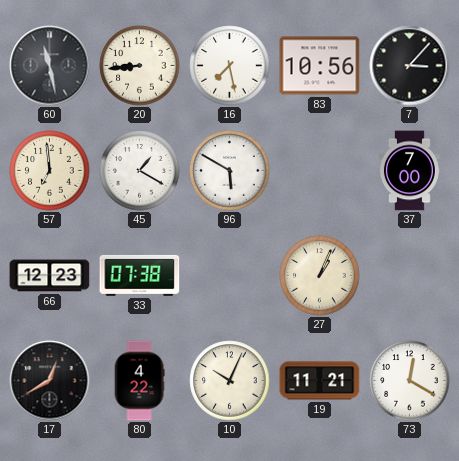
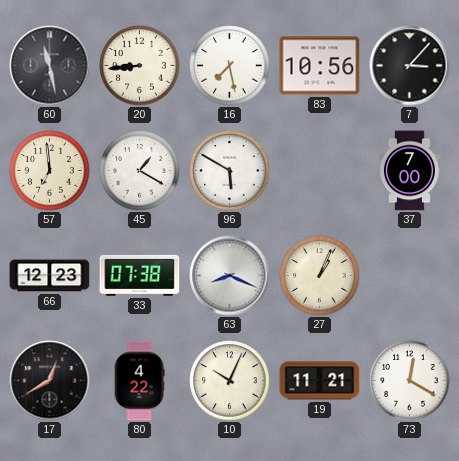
63: none -> 8:19 (230, 276)
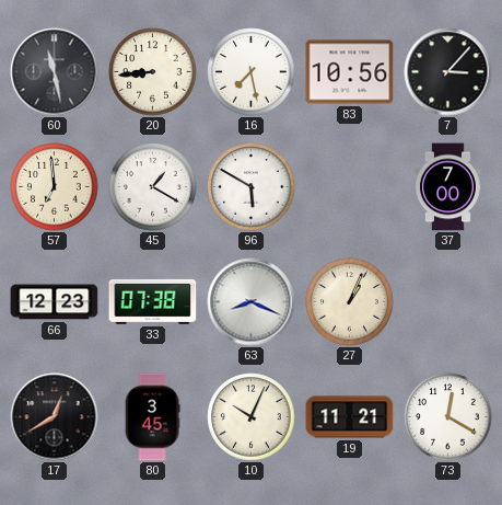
80: 4:22 -> 3:45 (152, 417)
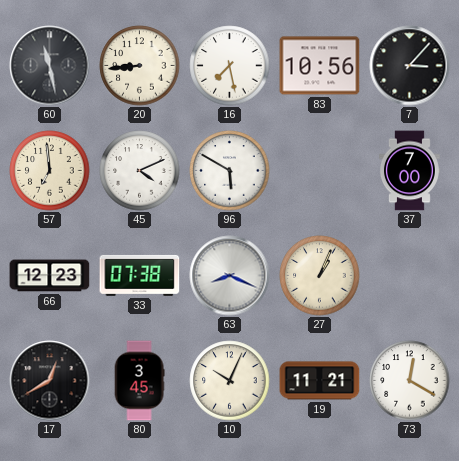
45: 1:20 -> 4:11 (140, 171)
